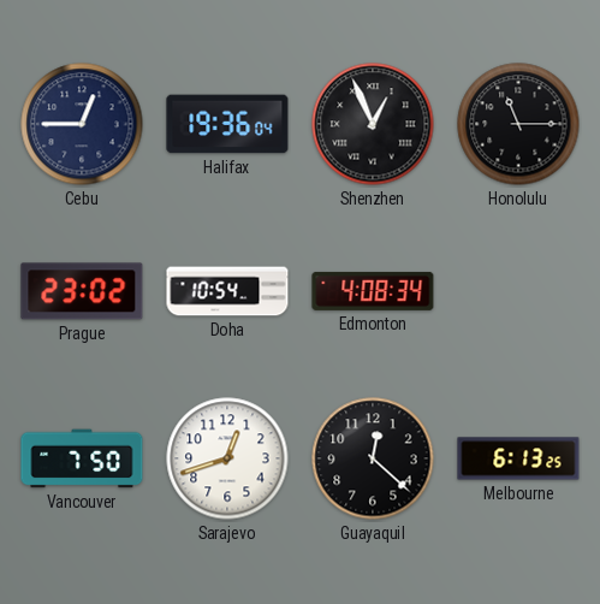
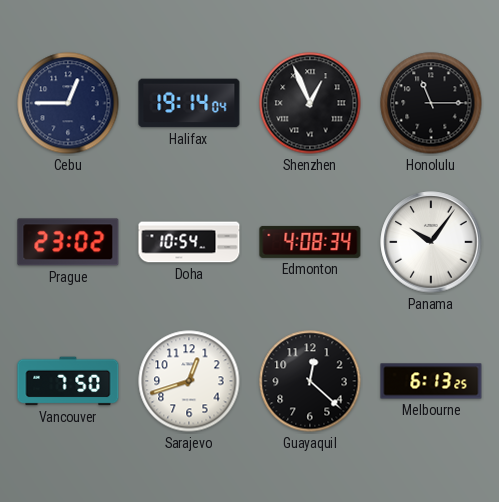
Halifax: 19:36 -> 19:14 (189, 103)
Panama: none -> 10:06 (431, 242)
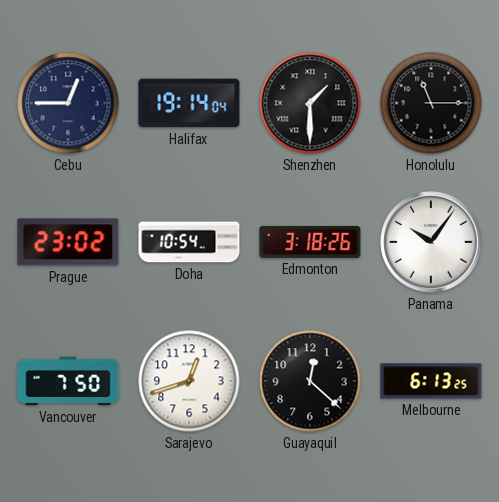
Shenzhen: 12:56 -> 1:30 (310, 103)
Edmonton: 4:08 -> 3:18 (310, 242)
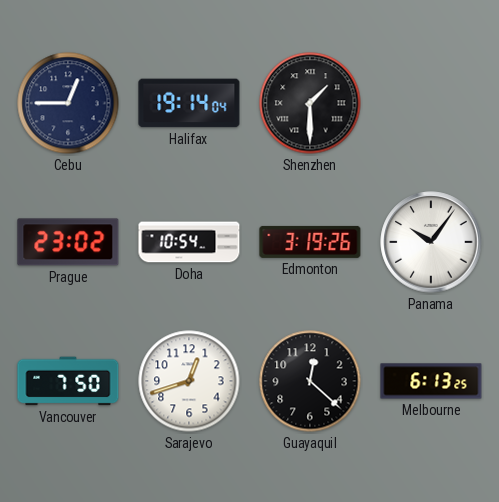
Honolulu: 11:15 -> none (431, 103)
Edmonton: 3:18 -> 3:19 (310, 242)
